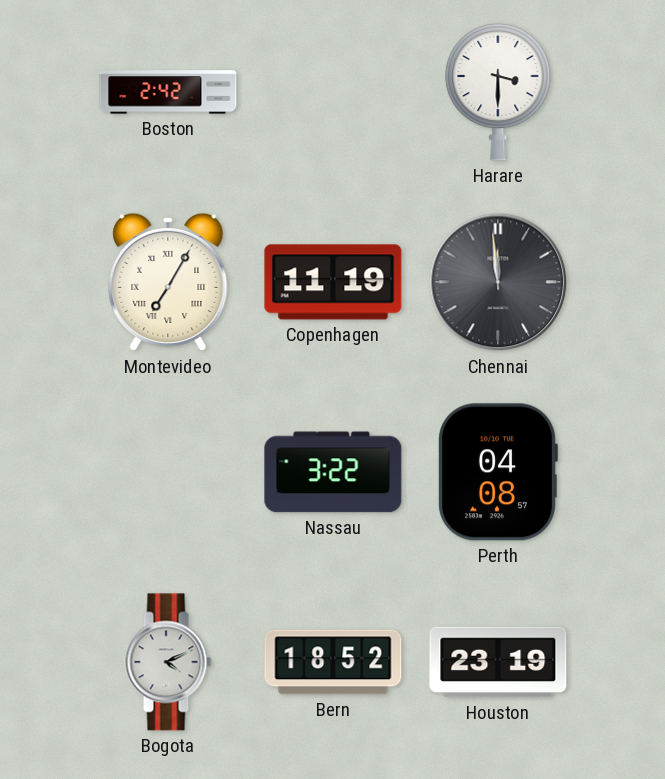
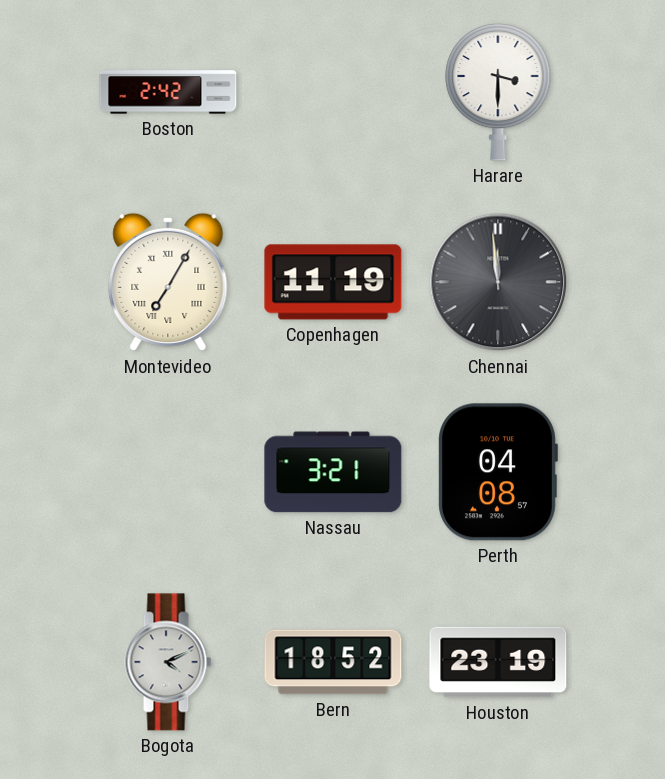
Nassau: 3:22 -> 3:21 (333, 472)
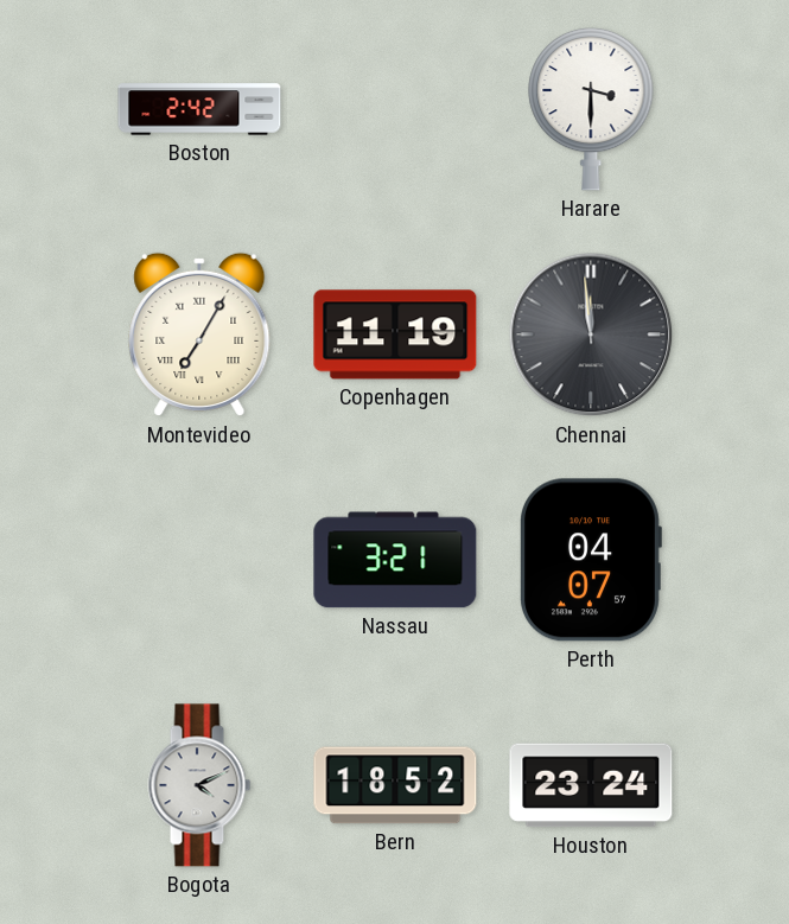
Perth: 04:08 -> 04:07 (591, 560)
Houston: 23:19 -> 23:24 (591, 785)
